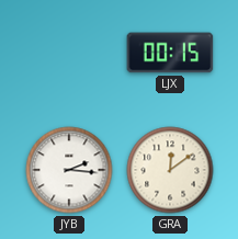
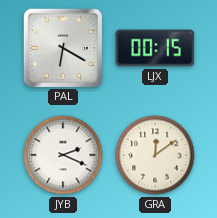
PAL: none -> 6:20 (62, 47)
JYB: 2:16 -> 2:19 (63, 155)
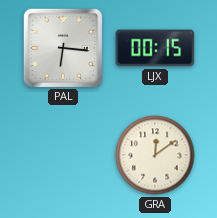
PAL: 6:20 -> 6:16 (62, 47)
JYB: 2:19 -> none (63, 155)
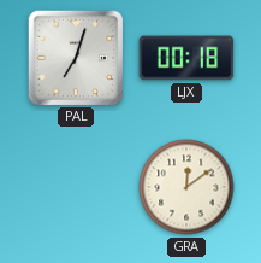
PAL: 6:16 -> 7:03 (75, 57)
LJX: 00:15 -> 00:18 (186, 58)
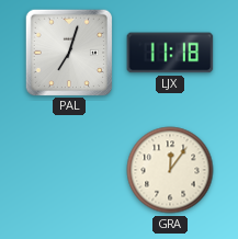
LJX: 00:18 -> 11:18 (170, 53)
GRA: 12:09 -> 12:06 (170, 170)
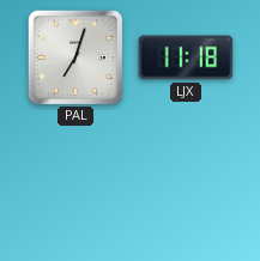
GRA: 12:06 -> none (170, 170)
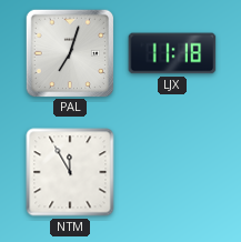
NTM: none -> 11:55 (70, 172)
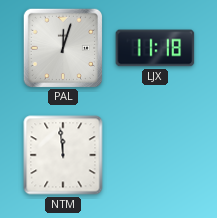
PAL: 7:03 -> 12:03 (62, 47)
NTM: 11:55 -> 11:59 (63, 155)
